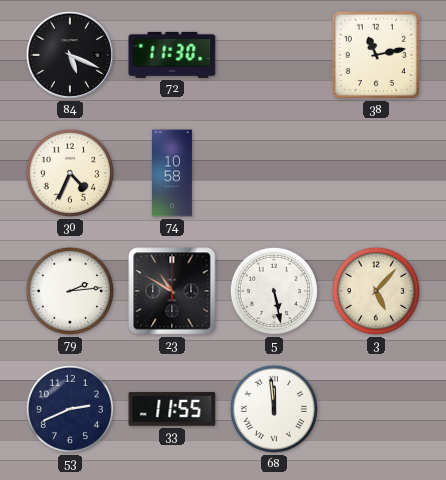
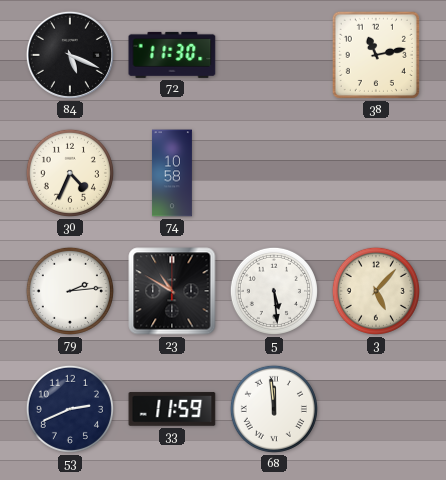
5: 5:28 -> 5:29 (274, 291)
33: 11:55 -> 11:59 (172, 409)
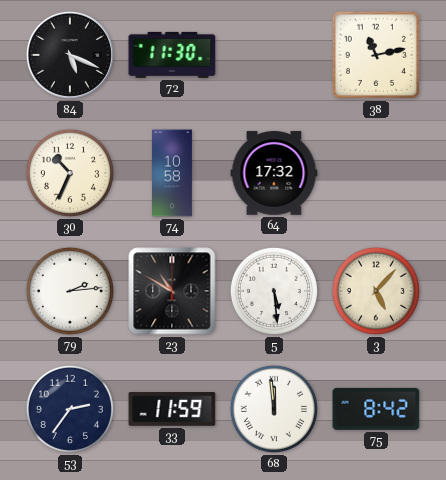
30: 4:34 -> 10:34 (70, 173)
64: none -> 17:32 (274, 173)
53: 2:41 -> 2:36 (70, 409)
75: none -> 8:42 (376, 409)
